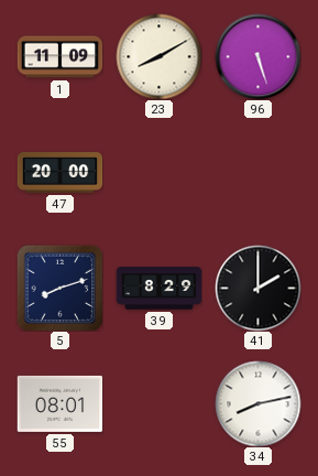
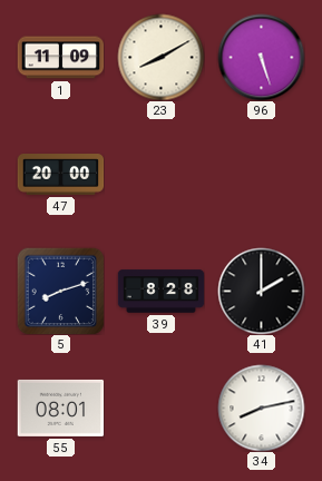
39: 8:29 -> 8:28 (160, 292)
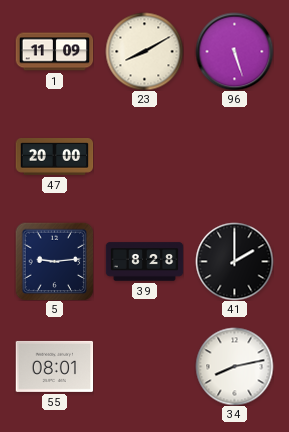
5: 8:12 -> 9:14 (54, 261)
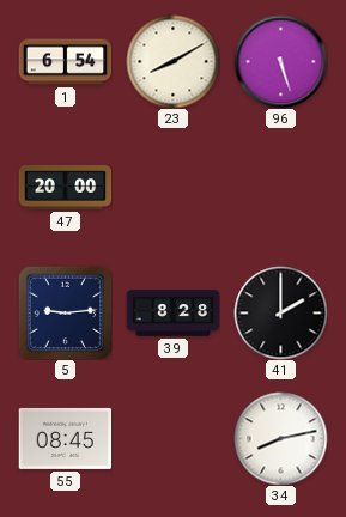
1: 11:09 -> 6:54 (65, 62)
55: 08:01 -> 08:45 (65, 438)
